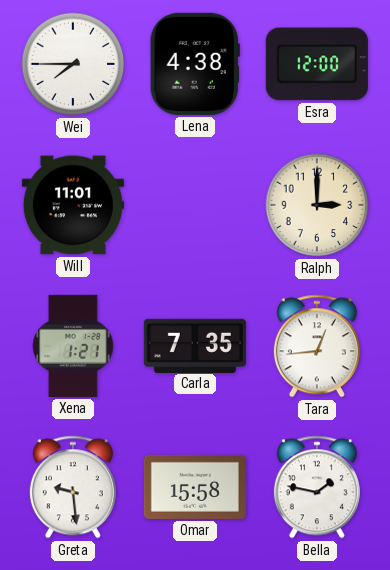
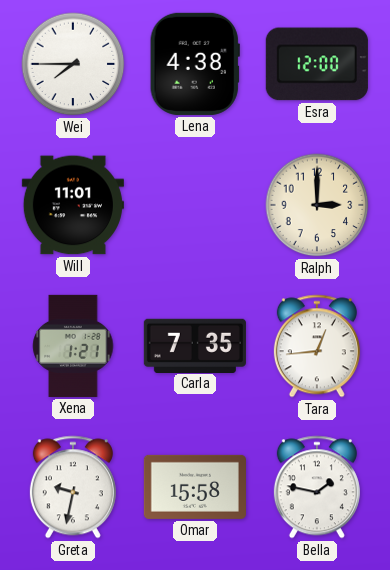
Greta: 9:29 -> 9:32 (73, 487)
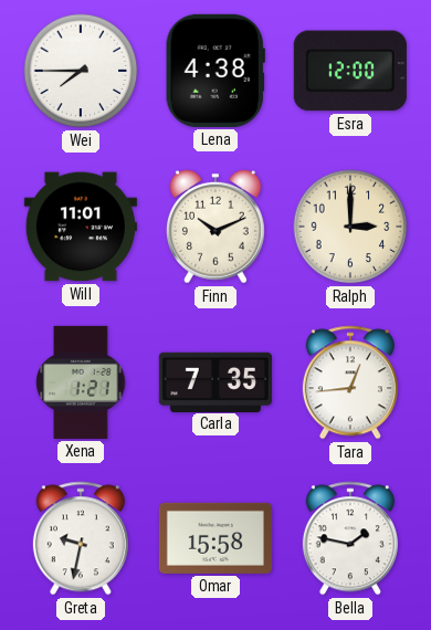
Finn: none -> 10:11 (215, 227)
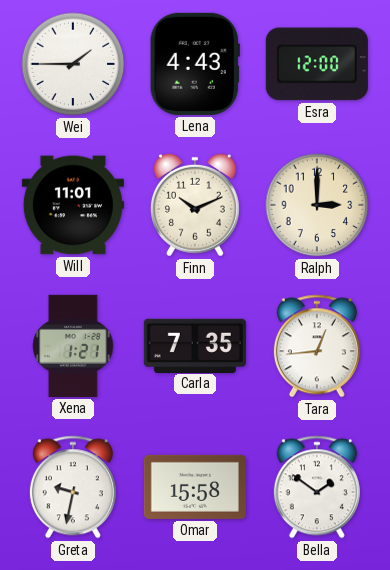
Wei: 7:45 -> 1:45 (73, 64)
Lena: 4:38 -> 4:43 (195, 64)
Bella: 1:47 -> 1:51 (317, 487)
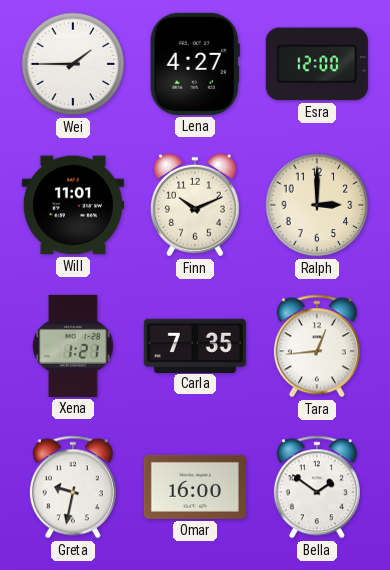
Lena: 4:43 -> 4:27 (195, 64)
Omar: 15:58 -> 16:00 (195, 487)
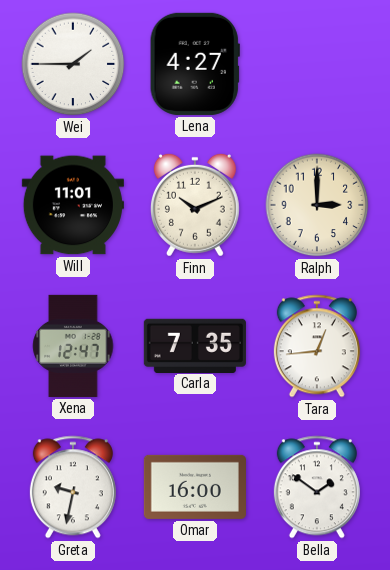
Esra: 12:00 -> none (317, 64)
Xena: 1:21 -> 12:47 (73, 346)
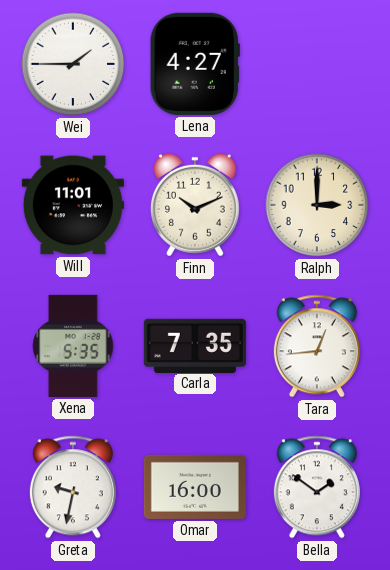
Xena: 12:47 -> 5:35 (73, 346)
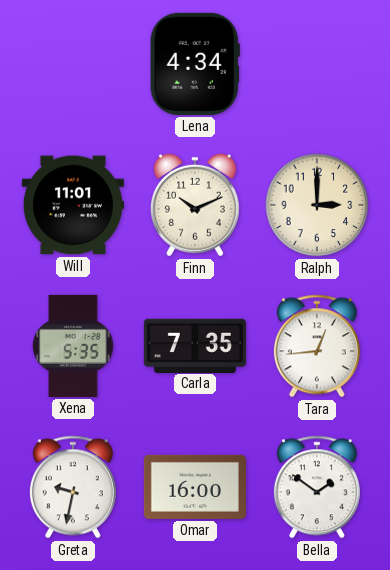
Wei: 1:45 -> none (73, 64)
Lena: 4:27 -> 4:34 (195, 64)
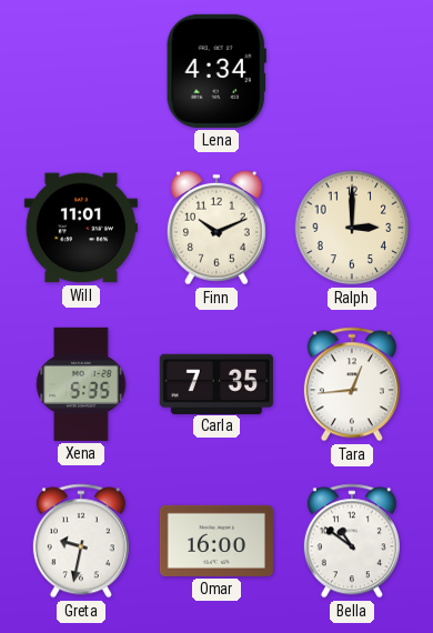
Bella: 1:51 -> 10:51 (352, 541)
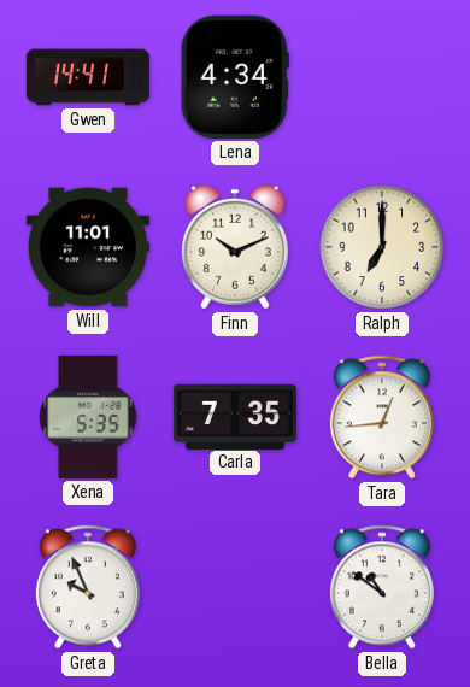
Gwen: none -> 14:41 (88, 77)
Ralph: 3:00 -> 7:00 (382, 247)
Greta: 9:32 -> 9:56 (88, 587)
Omar: 16:00 -> none (216, 541)
